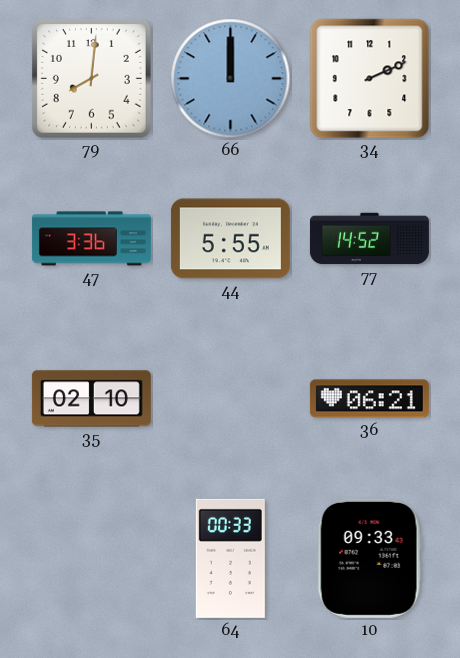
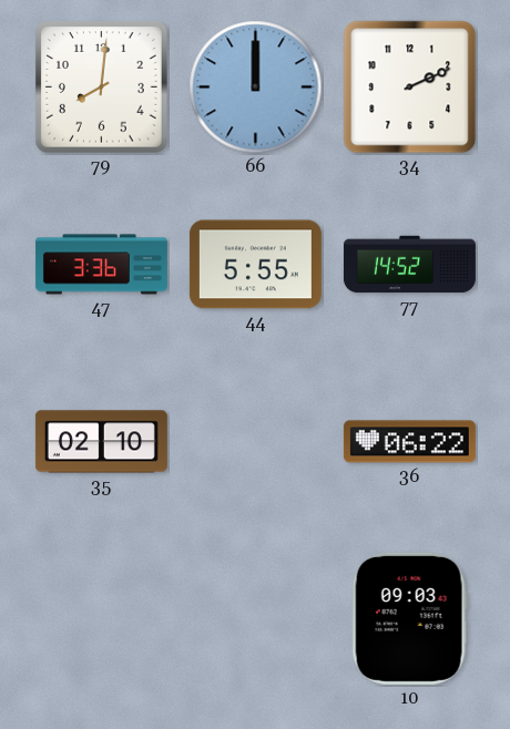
36: 06:21 -> 06:22 (409, 442)
64: 00:33 -> none (230, 558)
10: 09:33 -> 09:03 (409, 618)
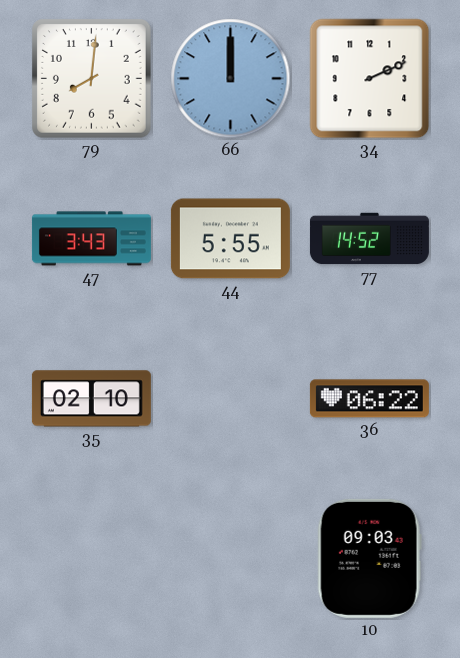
47: 3:36 -> 3:43 (91, 239)
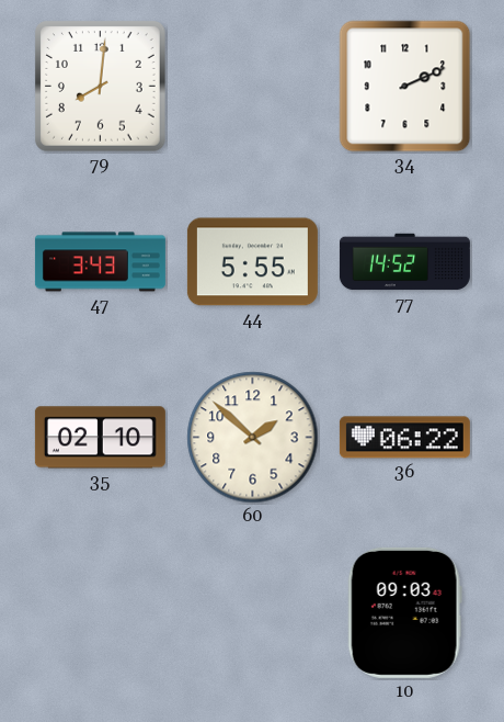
66: 12:00 -> none (231, 79)
60: none -> 1:52 (253, 438)
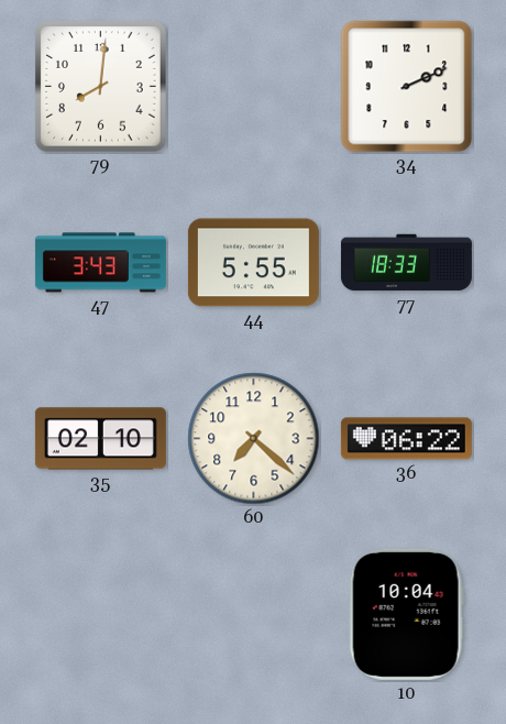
77: 14:52 -> 18:33 (406, 263)
60: 1:52 -> 7:22 (254, 439)
10: 09:03 -> 10:04 (406, 614)
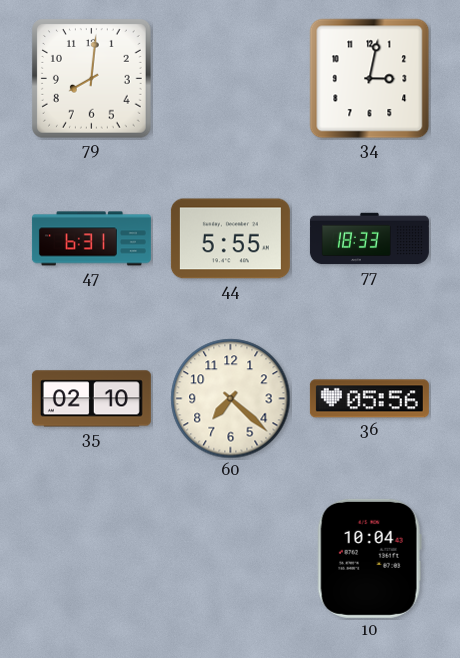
34: 2:11 -> 3:02 (370, 79)
47: 3:43 -> 6:31 (91, 239)
36: 06:22 -> 05:56 (369, 399)
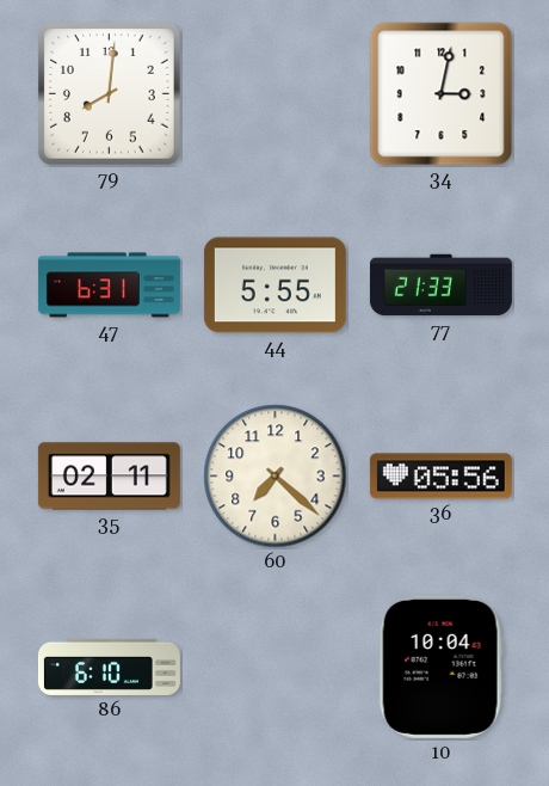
77: 18:33 -> 21:33 (440, 285)
35: 02:10 -> 02:11 (109, 477)
86: none -> 6:10 (109, 667)
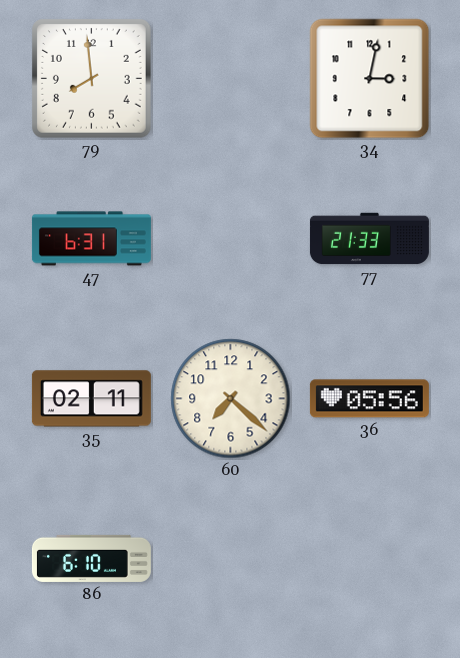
79: 8:01 -> 7:59 (92, 79)
44: 5:55 -> none (274, 285)
10: 10:04 -> none (440, 667)
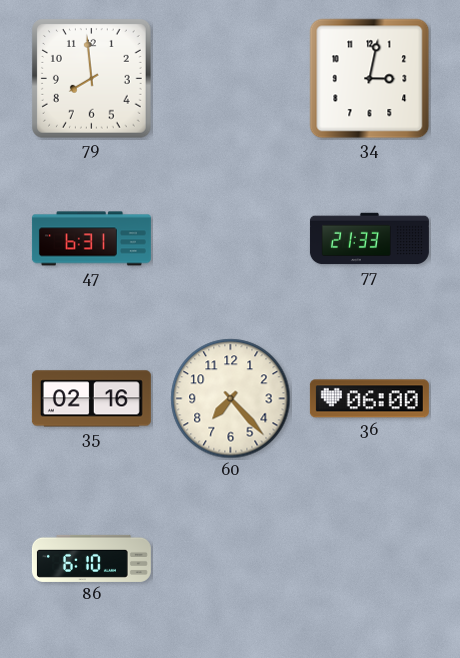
35: 02:11 -> 02:16 (91, 399)
60: 7:22 -> 7:23 (231, 399)
36: 05:56 -> 06:00 (369, 399)
